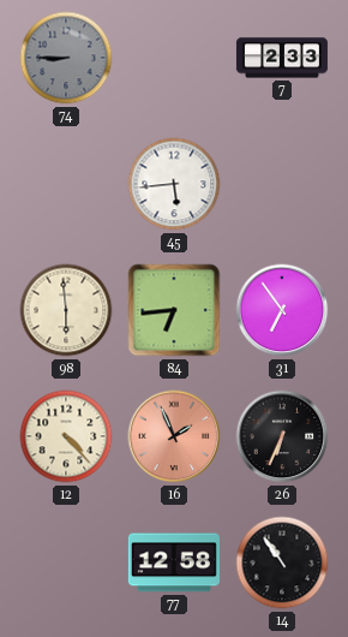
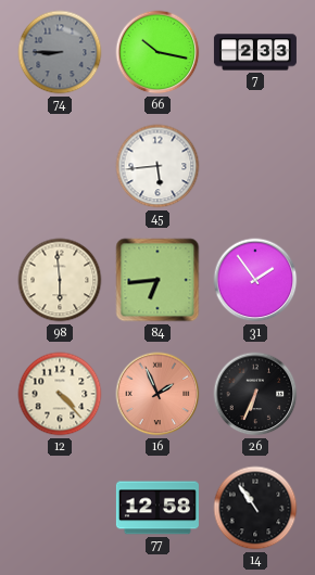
66: none -> 10:17 (157, 52)
31: 6:54 -> 1:54 (255, 280)
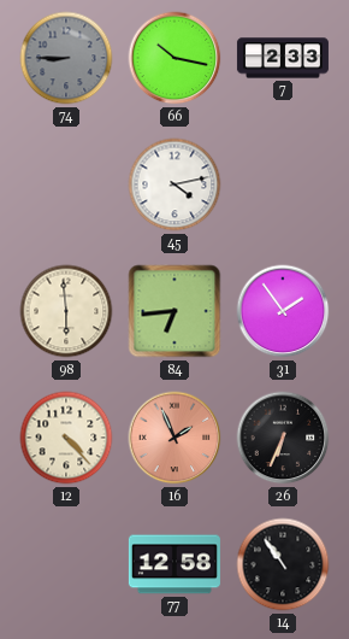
45: 5:44 -> 4:13 (174, 184)
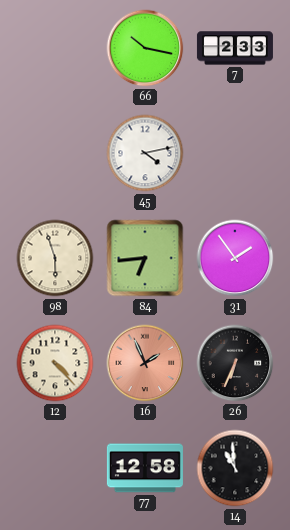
74: 8:45 -> none (66, 58)
98: 5:59 -> 5:57 (55, 258)
14: 10:54 -> 10:59 (235, 468)
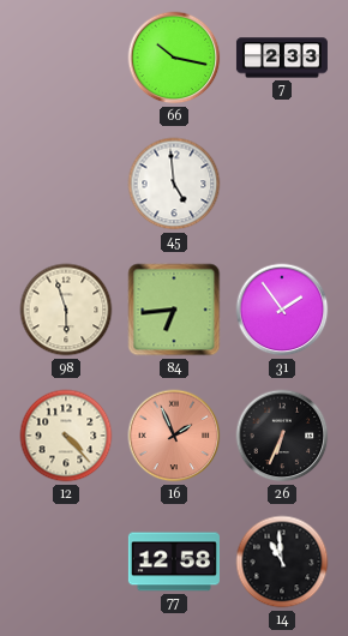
45: 4:13 -> 4:59 (174, 184)
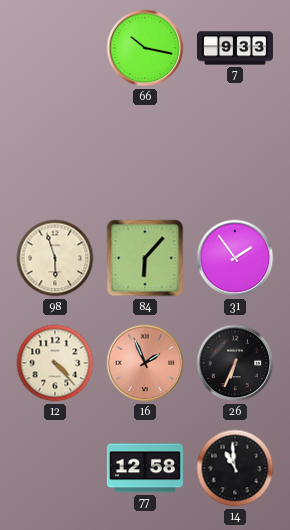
7: 2:33 -> 9:33 (235, 48)
45: 4:59 -> none (174, 184)
84: 6:44 -> 6:07 (145, 258)
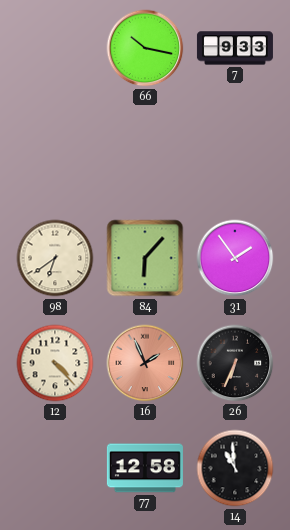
98: 5:57 -> 6:39 (55, 258)
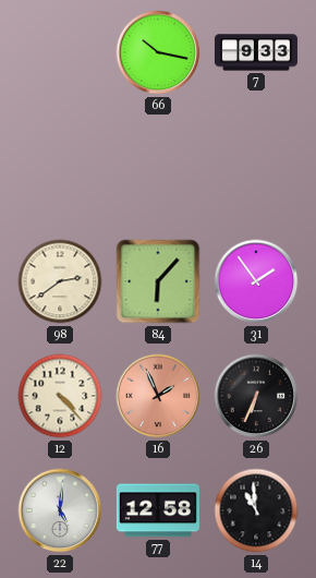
98: 6:39 -> 2:39 (60, 281)
22: none -> 5:01 (60, 510)
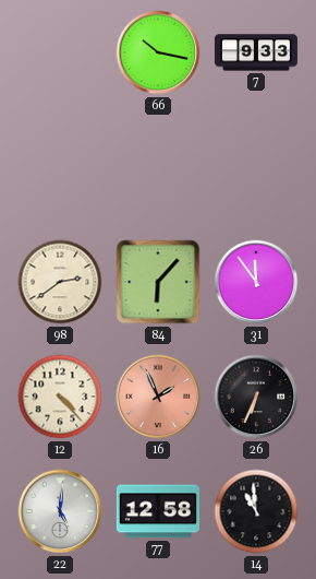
31: 1:54 -> 11:54 (256, 282)
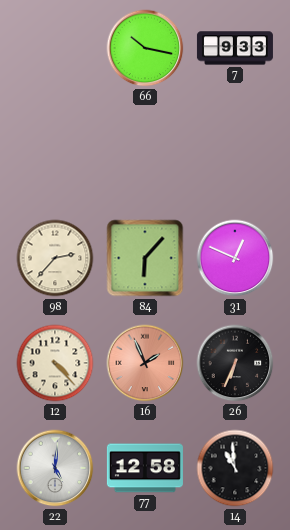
98: 2:39 -> 2:37 (55, 258)
31: 11:54 -> 12:49 (235, 258)
